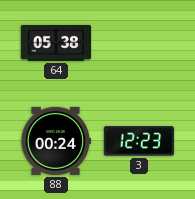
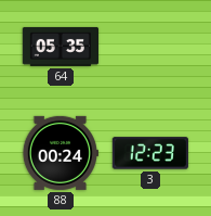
64: 05:38 -> 05:35 (60, 47)
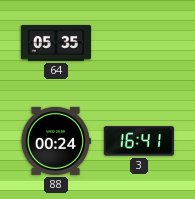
3: 12:23 -> 16:41 (138, 141)
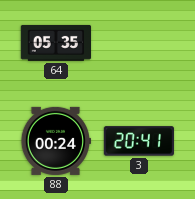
3: 16:41 -> 20:41 (138, 141)
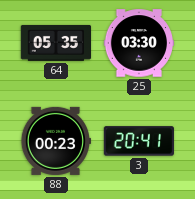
25: none -> 03:30 (138, 43)
88: 00:24 -> 00:23 (55, 141)
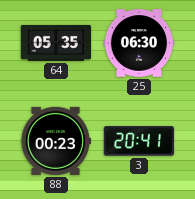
25: 03:30 -> 06:30 (138, 43)
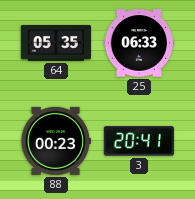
25: 06:30 -> 06:33 (138, 43)
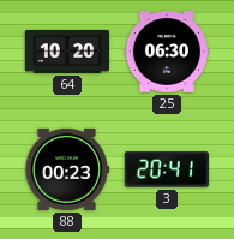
64: 05:35 -> 10:20 (66, 52)
25: 06:33 -> 06:30 (166, 52)
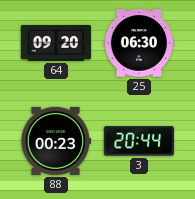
64: 10:20 -> 09:20 (55, 43)
3: 20:41 -> 20:44 (138, 141)
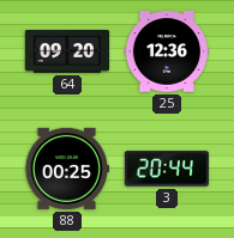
25: 06:30 -> 12:36 (166, 51)
88: 00:23 -> 00:25 (66, 169)
